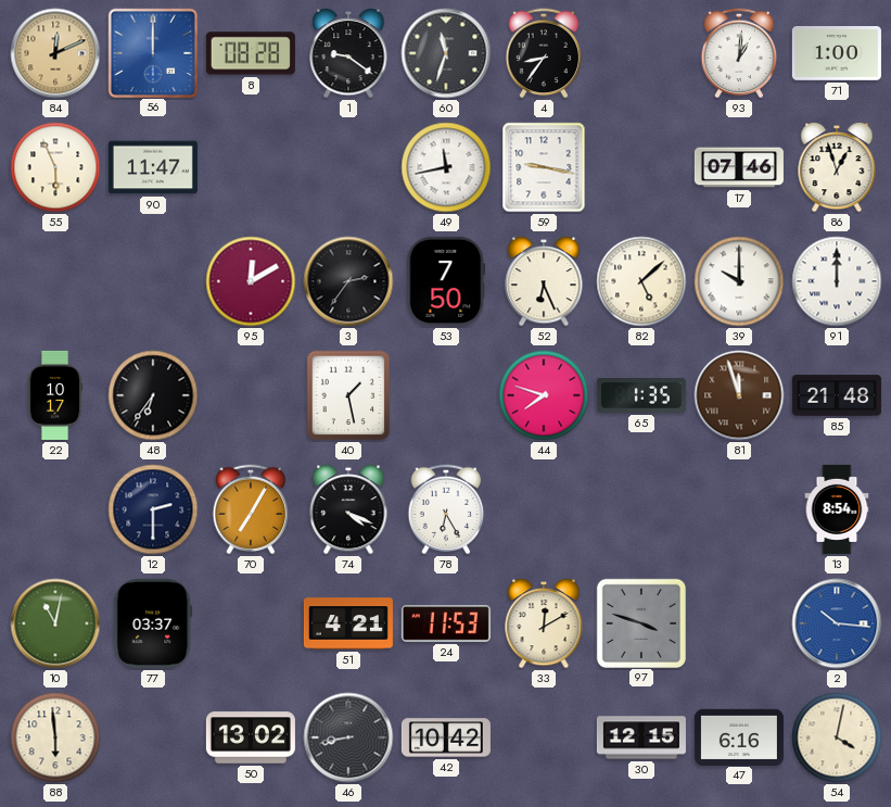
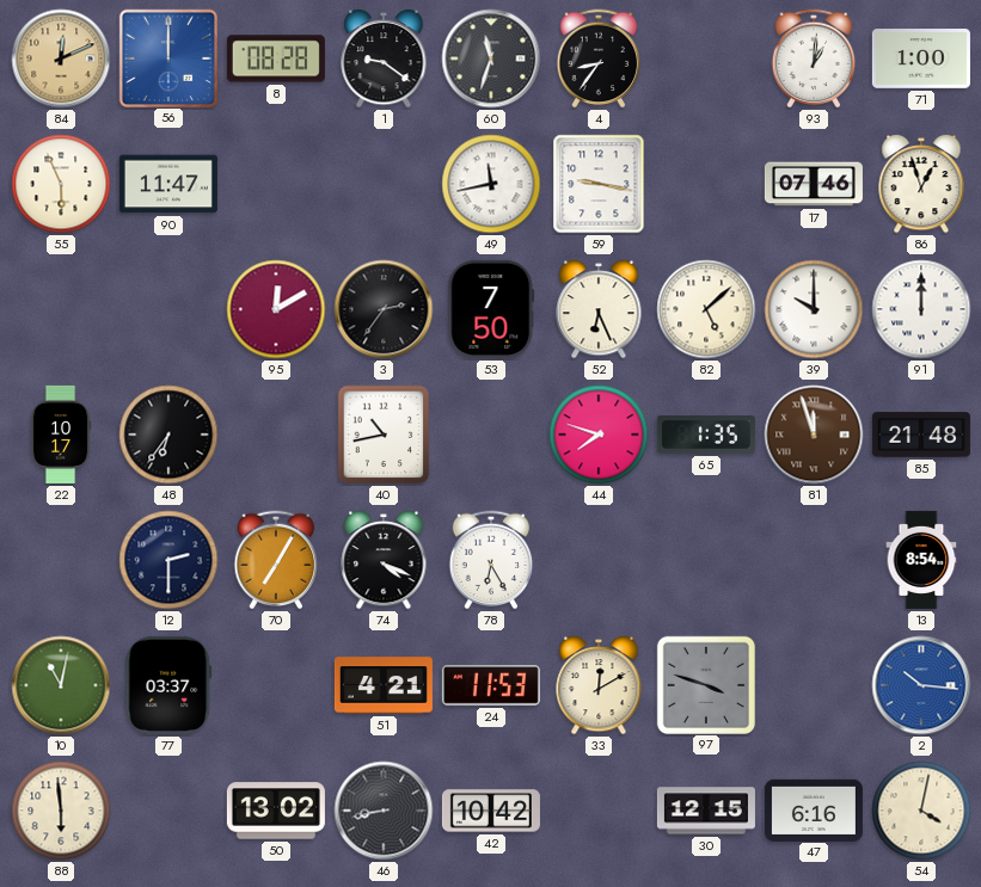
40: 1:28 -> 10:43 (384, 435)
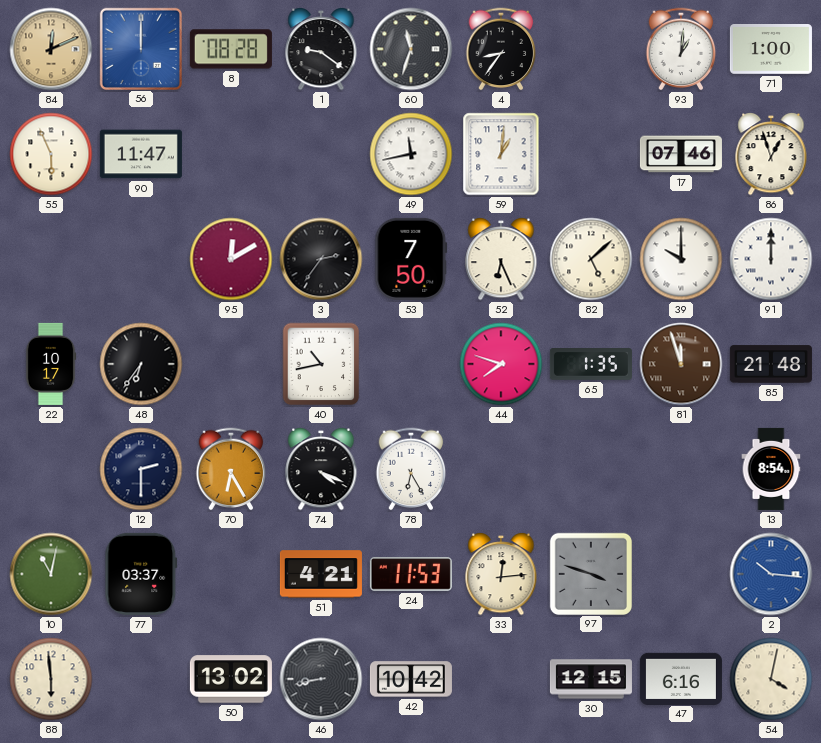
59: 9:17 -> 1:01 (501, 154)
70: 7:05 -> 6:25 (231, 469)
33: 12:10 -> 12:14 (501, 575)
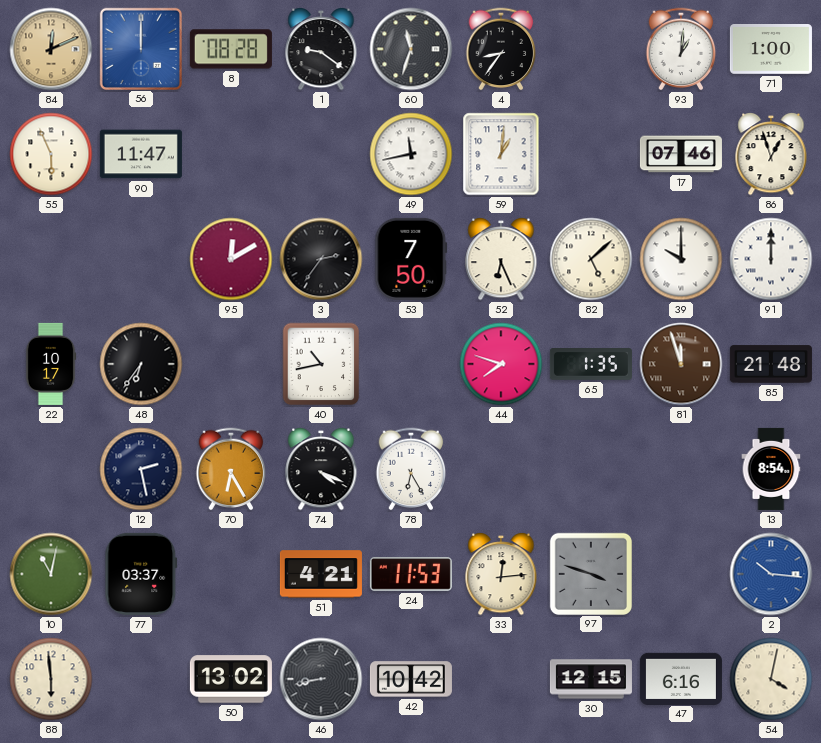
12: 2:30 -> 2:28 (141, 469)
